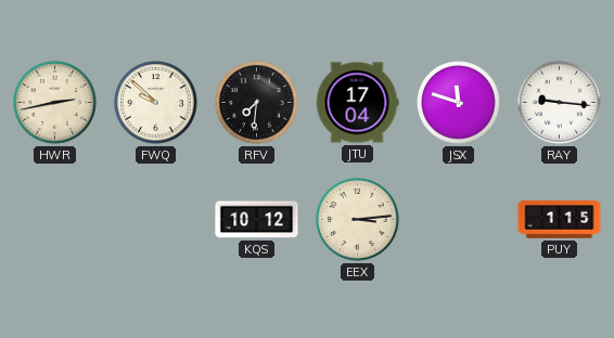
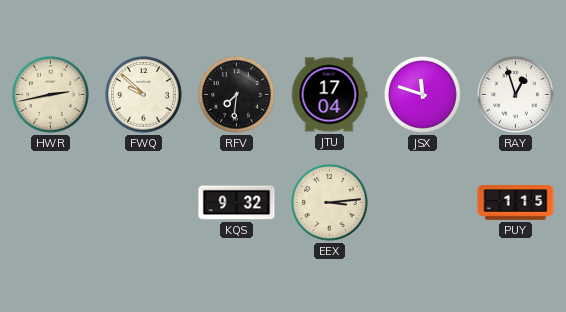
RAY: 9:16 -> 12:57 (516, 95)
KQS: 10:12 -> 9:32 (237, 203)
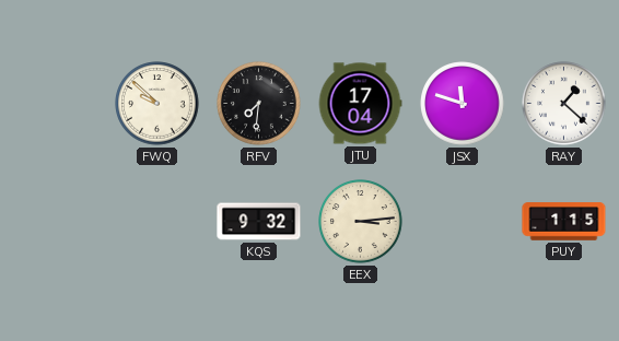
HWR: 2:43 -> none (51, 95)
RAY: 12:57 -> 1:22 (564, 104)
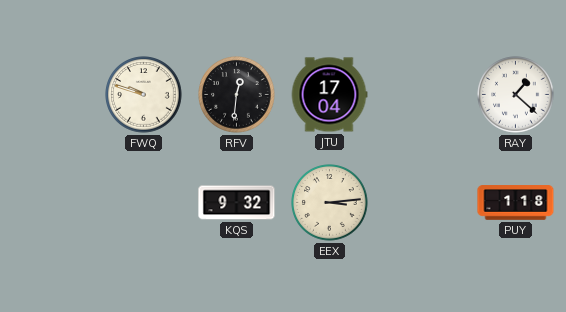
FWQ: 9:52 -> 9:48 (144, 95)
RFV: 7:31 -> 12:31 (237, 95)
JSX: 11:48 -> none (463, 104)
PUY: 1:15 -> 1:18 (516, 203)
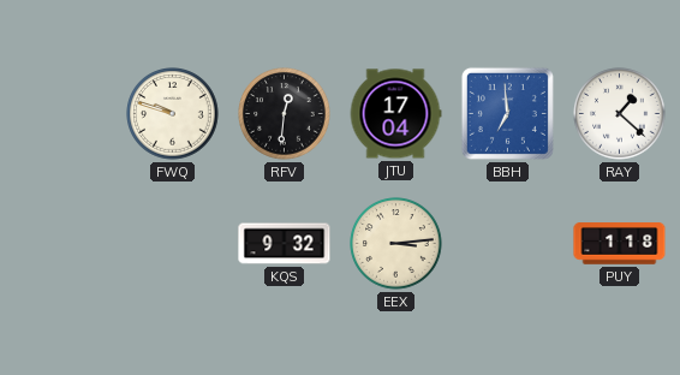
BBH: none -> 6:59 (507, 113)
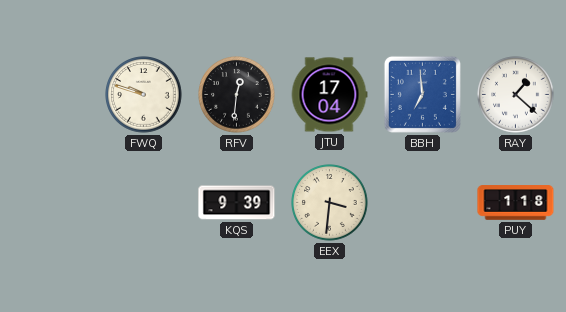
KQS: 9:32 -> 9:39 (237, 203)
EEX: 3:14 -> 3:31 (330, 203)
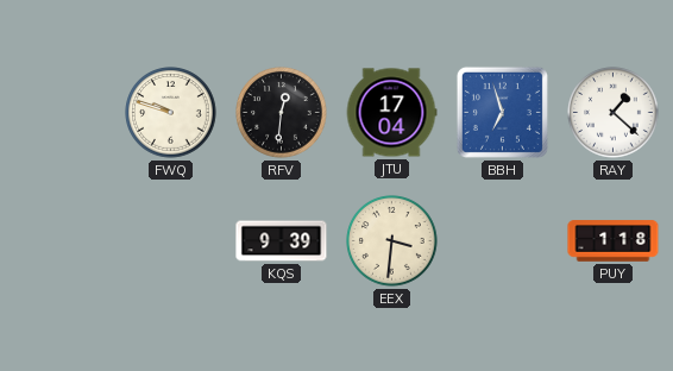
BBH: 6:59 -> 6:57 (502, 112)
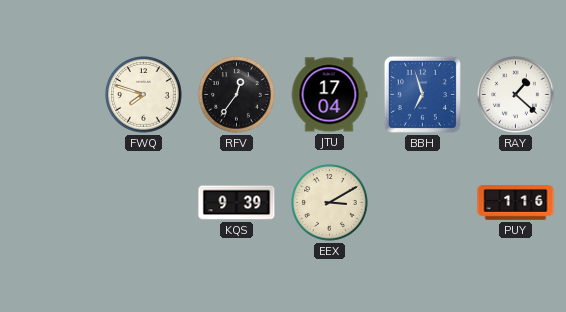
FWQ: 9:48 -> 7:48 (144, 95)
RFV: 12:31 -> 12:36 (237, 95)
EEX: 3:31 -> 3:10 (330, 203)
PUY: 1:18 -> 1:16 (516, 203)
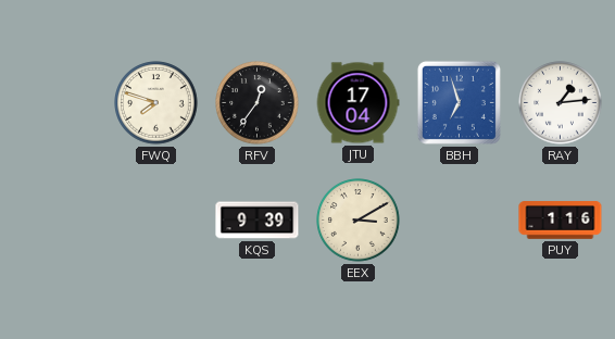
RAY: 1:22 -> 1:14 (561, 103)
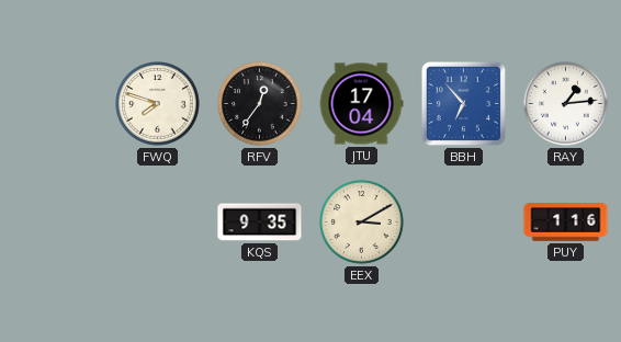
BBH: 6:57 -> 6:53 (463, 103)
KQS: 9:39 -> 9:35 (260, 223)
